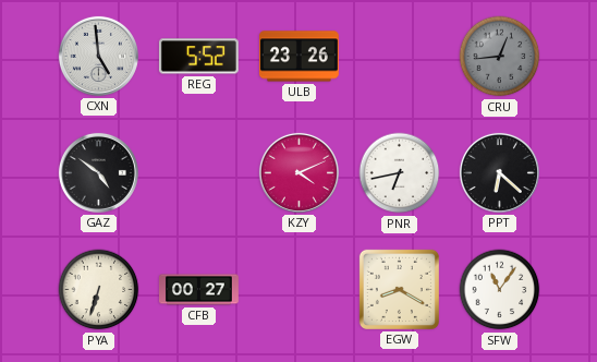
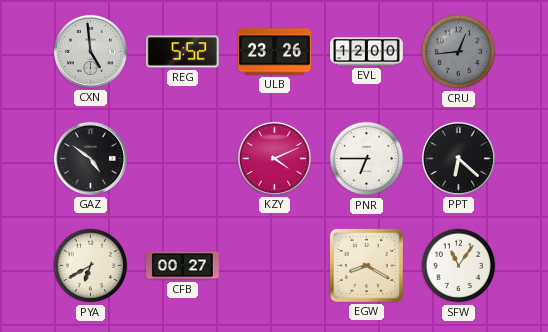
EVL: none -> 12:00 (367, 52)
PNR: 6:43 -> 6:45 (367, 159)
PYA: 6:33 -> 6:40 (91, 266)
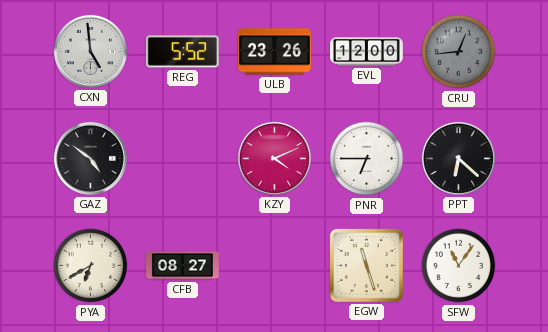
CFB: 00:27 -> 08:27 (183, 266)
EGW: 8:20 -> 11:27 (366, 265)
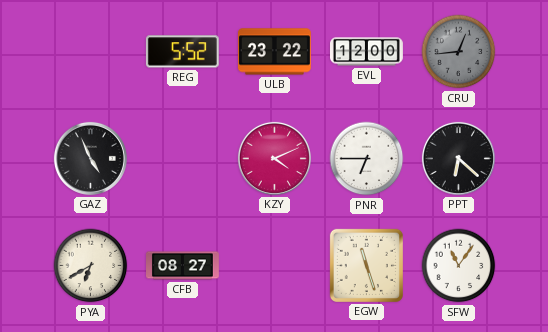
CXN: 4:59 -> none (90, 51)
ULB: 23:26 -> 23:22 (274, 52)
GAZ: 4:51 -> 4:56 (90, 158)
